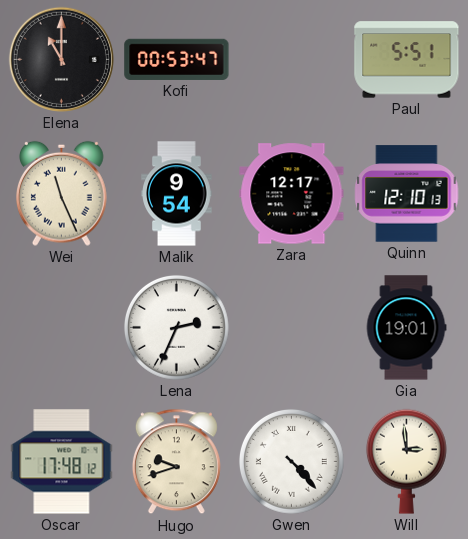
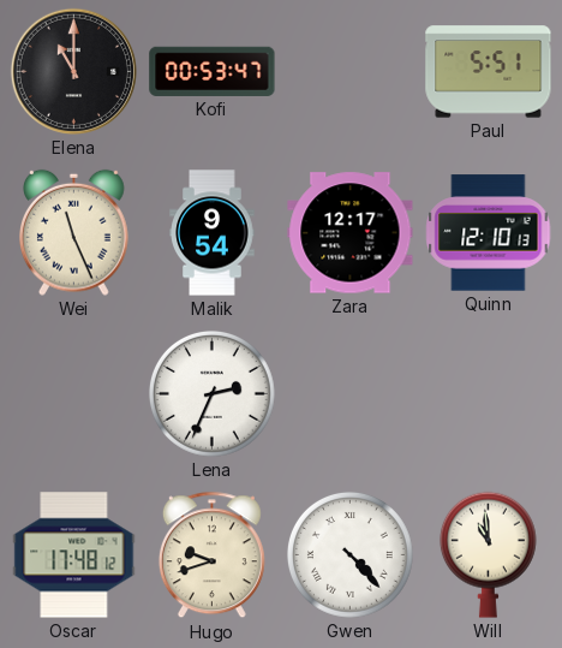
Gia: 19:01 -> none (406, 328)
Will: 2:59 -> 10:59 (488, 554)
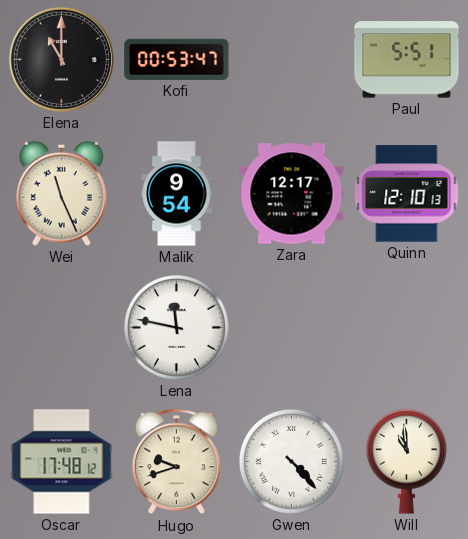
Lena: 2:34 -> 11:47 (176, 327)
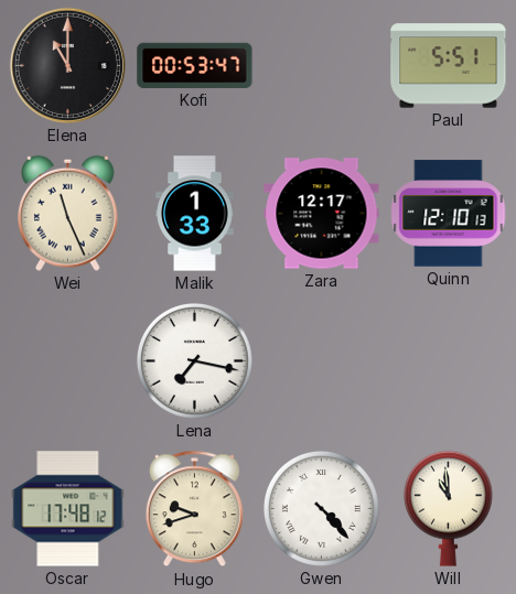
Malik: 9:54 -> 1:33 (195, 214)
Lena: 11:47 -> 7:17 (194, 360)
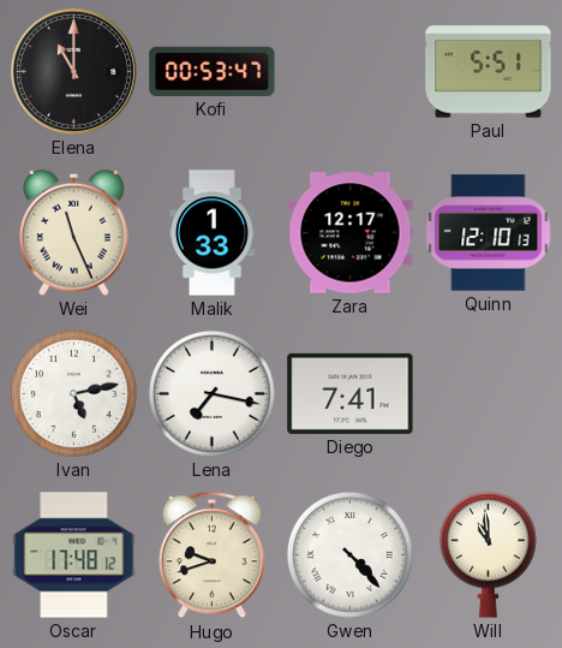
Ivan: none -> 5:13 (73, 393)
Diego: none -> 7:41 (351, 393)
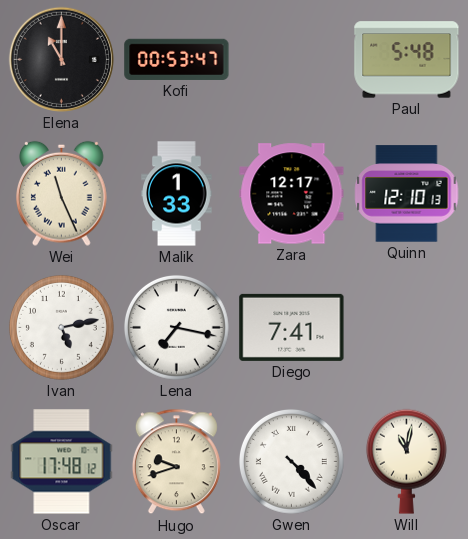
Paul: 5:51 -> 5:48 (407, 60)
Will: 10:59 -> 11:02 (406, 461)
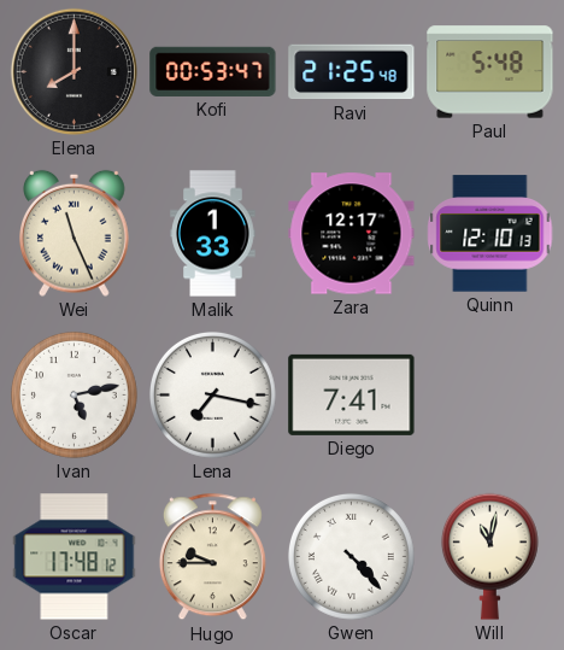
Elena: 11:00 -> 8:00 (74, 71)
Ravi: none -> 21:25 (352, 72)
Hugo: 9:42 -> 9:45 (212, 557)
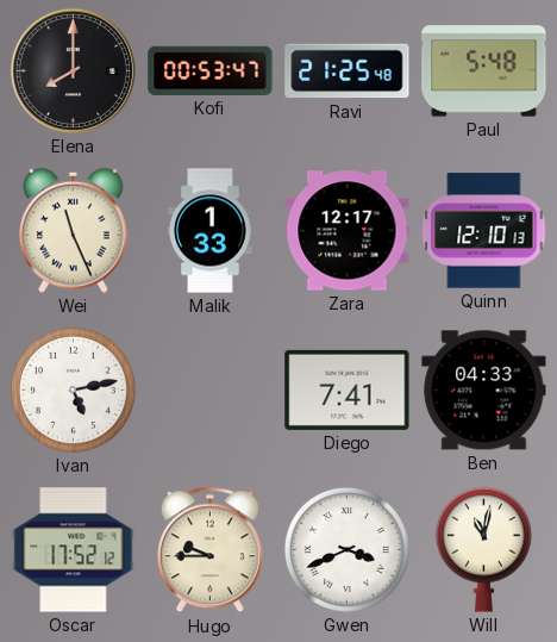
Lena: 7:17 -> none (212, 394)
Ben: none -> 04:33 (484, 391)
Oscar: 17:48 -> 17:52 (74, 550)
Gwen: 4:23 -> 3:41 (346, 549)
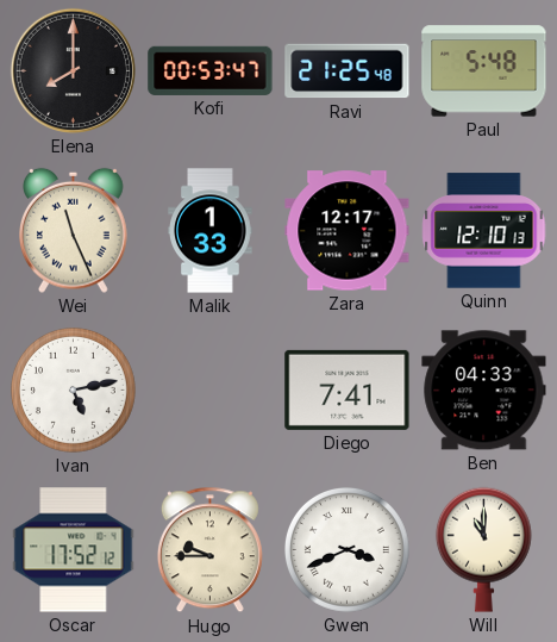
Will: 11:02 -> 11:00 (483, 549)
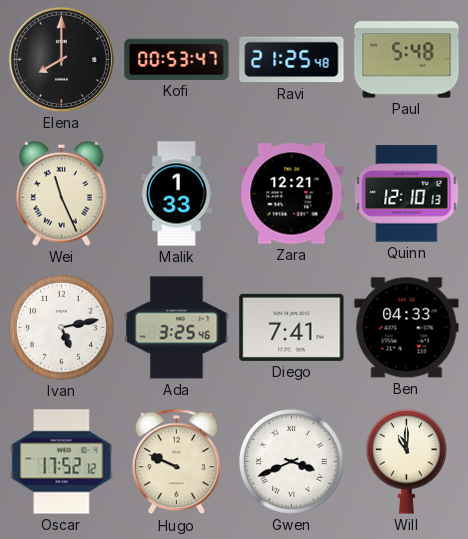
Zara: 12:17 -> 12:21 (292, 194)
Ada: none -> 3:25 (177, 328)
Hugo: 9:45 -> 9:49 (176, 462)
